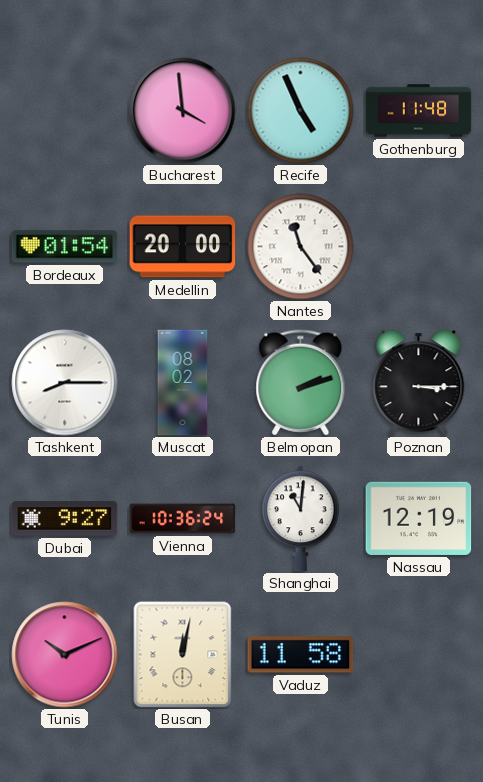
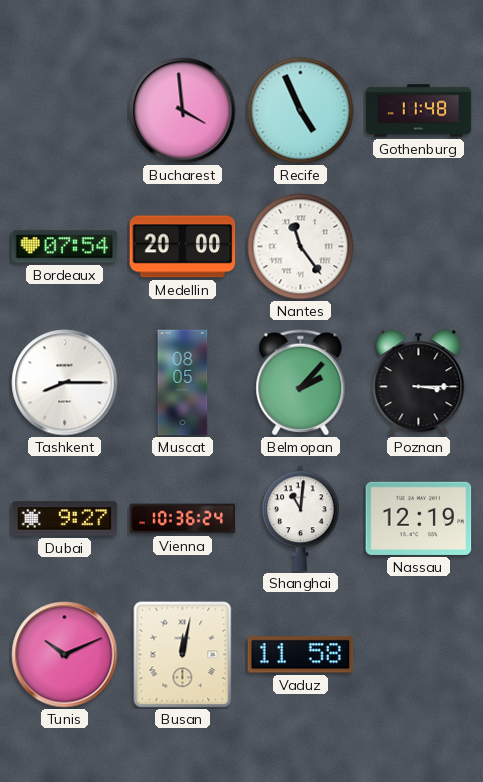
Bordeaux: 01:54 -> 07:54 (65, 247)
Muscat: 08:02 -> 08:05 (183, 383)
Belmopan: 2:12 -> 2:07 (301, 383)
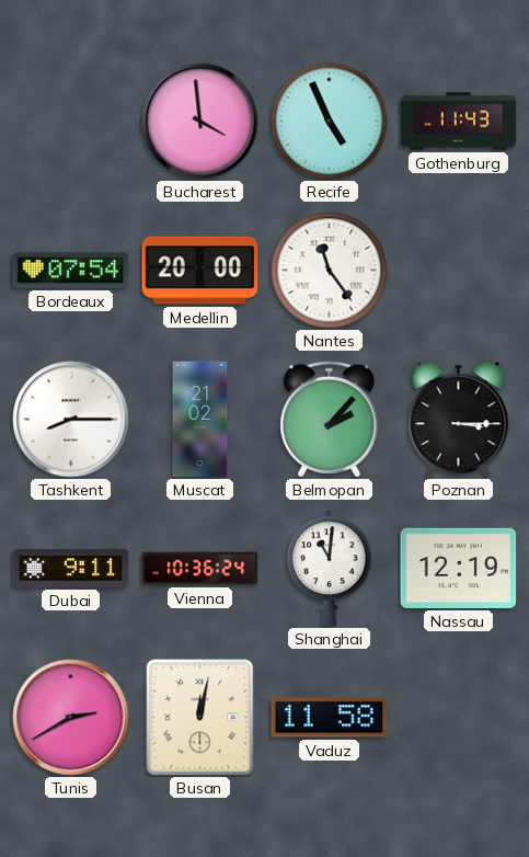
Gothenburg: 11:48 -> 11:43 (459, 122)
Muscat: 08:05 -> 21:02 (200, 420)
Dubai: 9:27 -> 9:11 (71, 569)
Tunis: 10:11 -> 2:40 (71, 718)
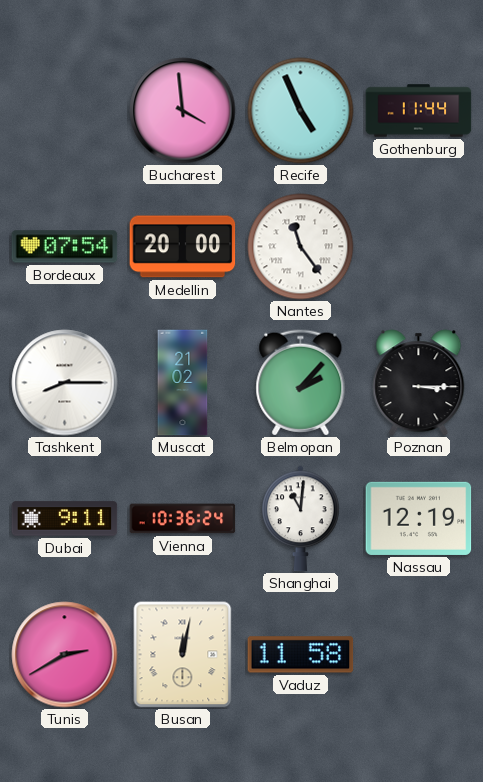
Gothenburg: 11:43 -> 11:44 (419, 111)
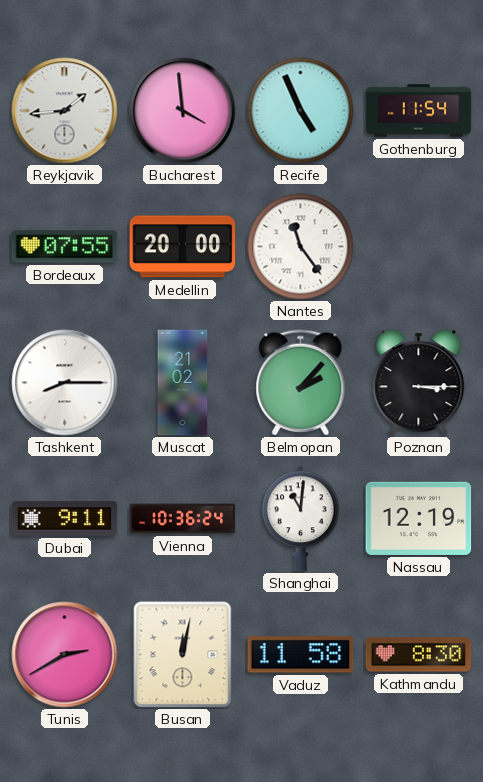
Reykjavik: none -> 1:44 (65, 111)
Gothenburg: 11:44 -> 11:54 (419, 111)
Bordeaux: 07:54 -> 07:55 (65, 247)
Kathmandu: none -> 8:30 (419, 655)
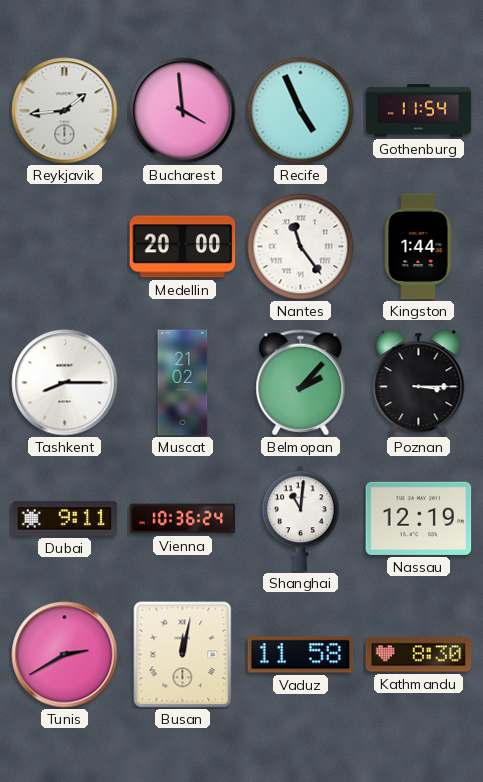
Bordeaux: 07:55 -> none (65, 247)
Kingston: none -> 1:44 (418, 247)
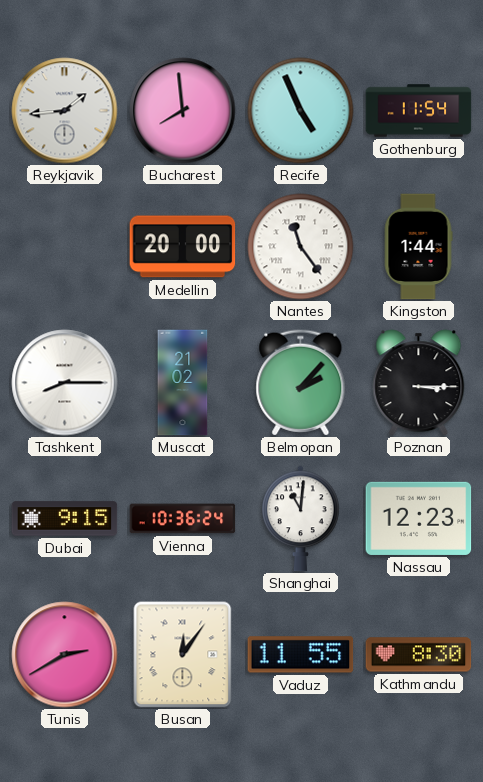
Bucharest: 3:59 -> 7:59 (183, 111)
Dubai: 9:11 -> 9:15 (65, 519)
Nassau: 12:19 -> 12:23 (419, 518)
Busan: 12:02 -> 12:06 (183, 655)
Vaduz: 11:58 -> 11:55 (301, 655)
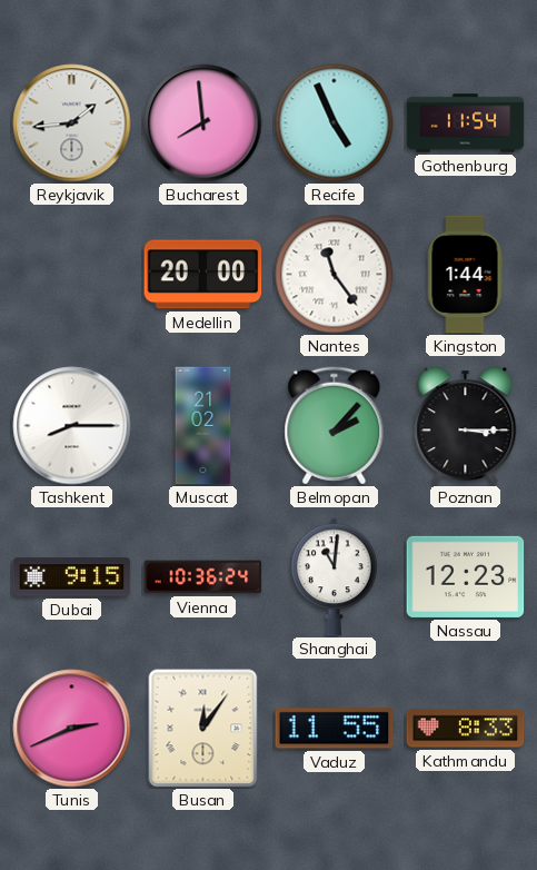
Tunis: 2:40 -> 2:41 (72, 729)
Kathmandu: 8:30 -> 8:33 (466, 729)
